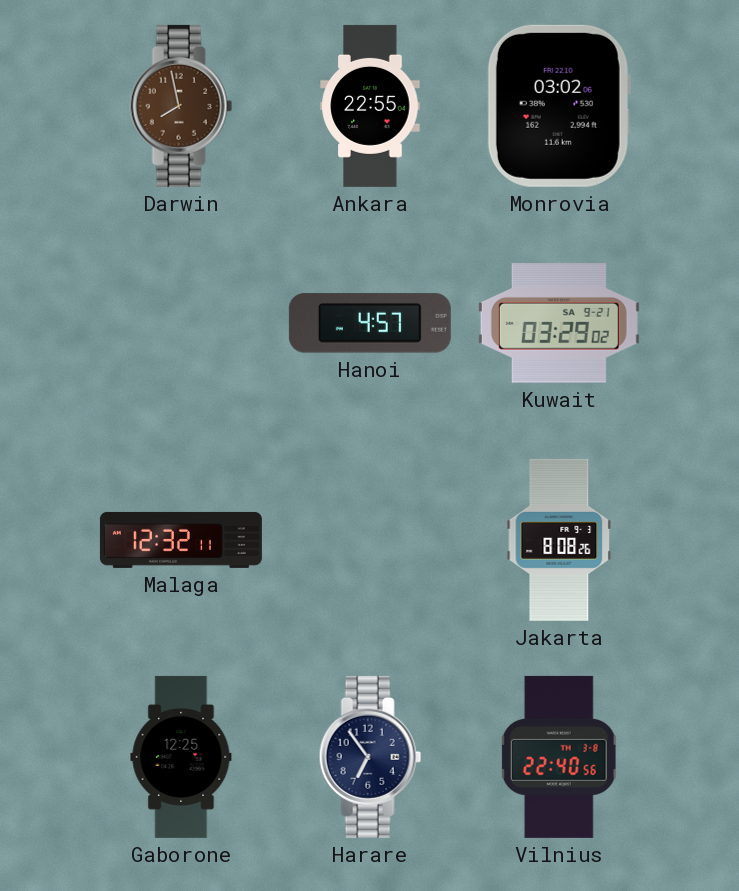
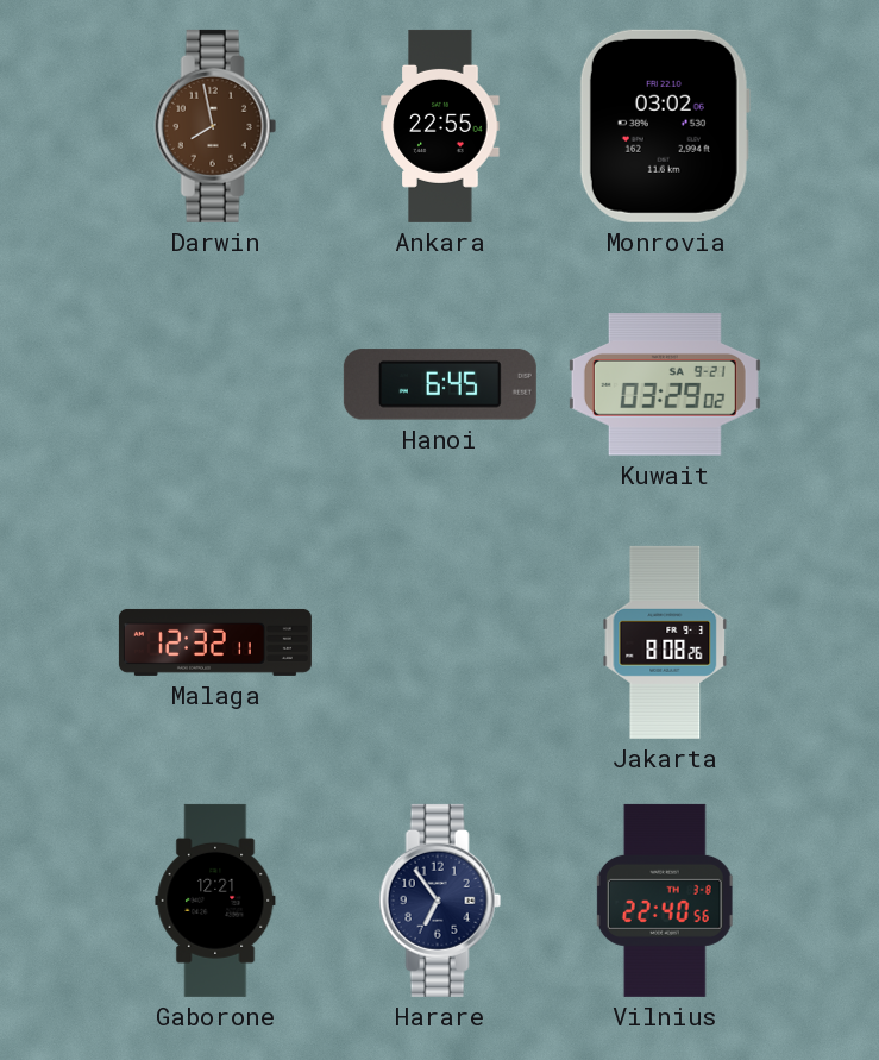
Hanoi: 4:57 -> 6:45 (440, 384)
Gaborone: 12:25 -> 12:21 (215, 901)
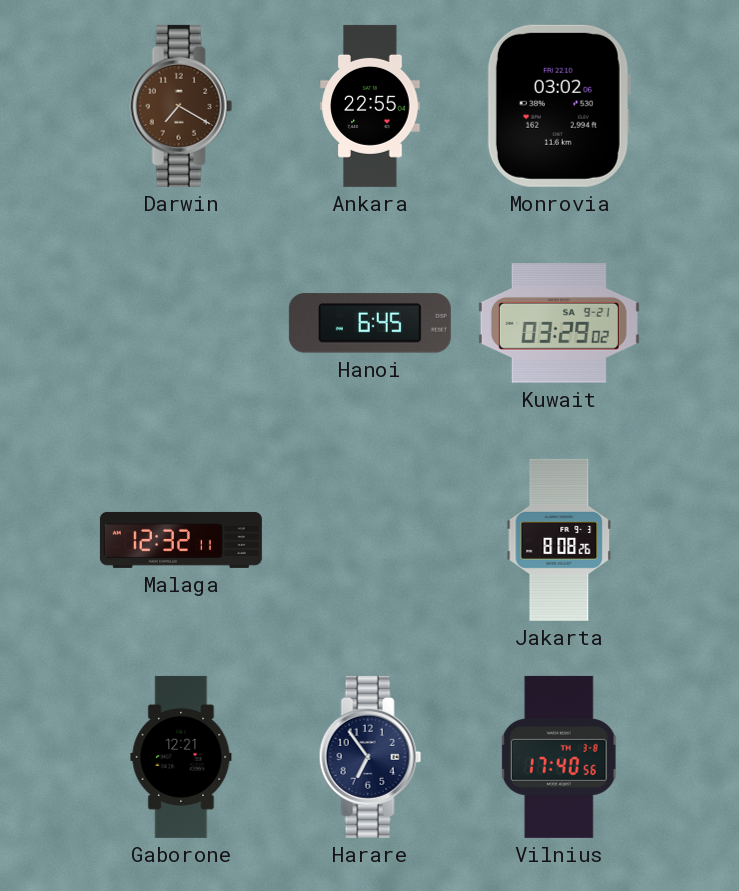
Darwin: 7:58 -> 7:20 (181, 106)
Vilnius: 22:40 -> 17:40 (559, 757)
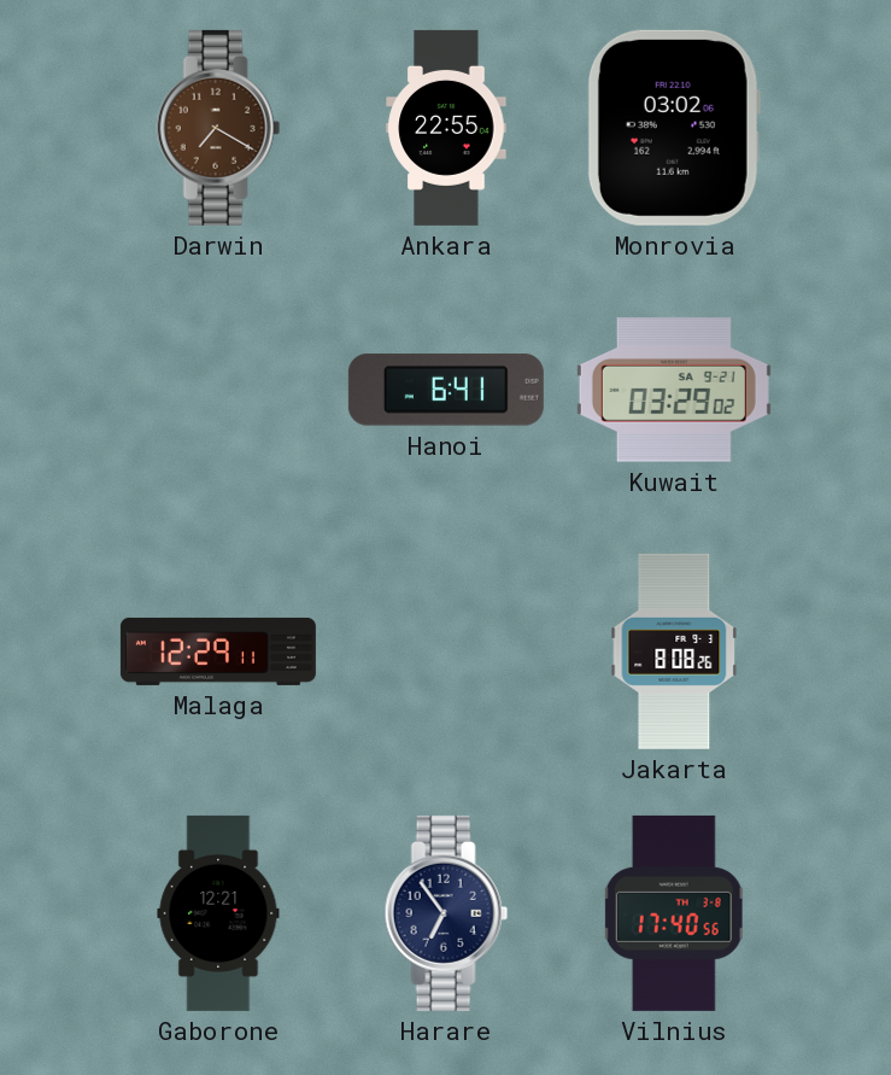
Hanoi: 6:45 -> 6:41 (446, 390)
Malaga: 12:32 -> 12:29 (218, 652)
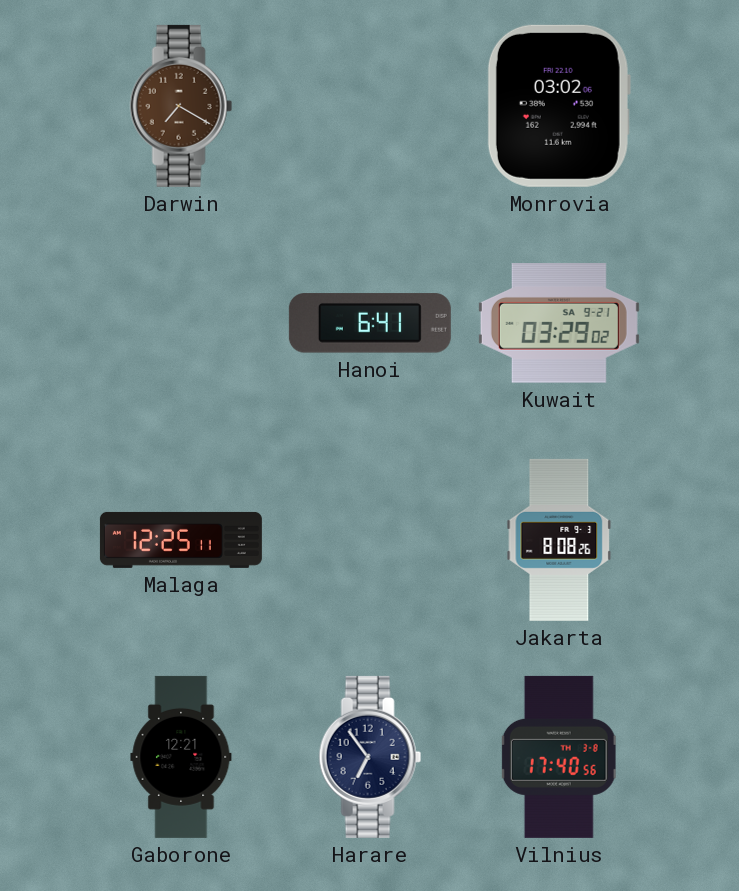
Ankara: 22:55 -> none (446, 128)
Malaga: 12:29 -> 12:25 (181, 540)
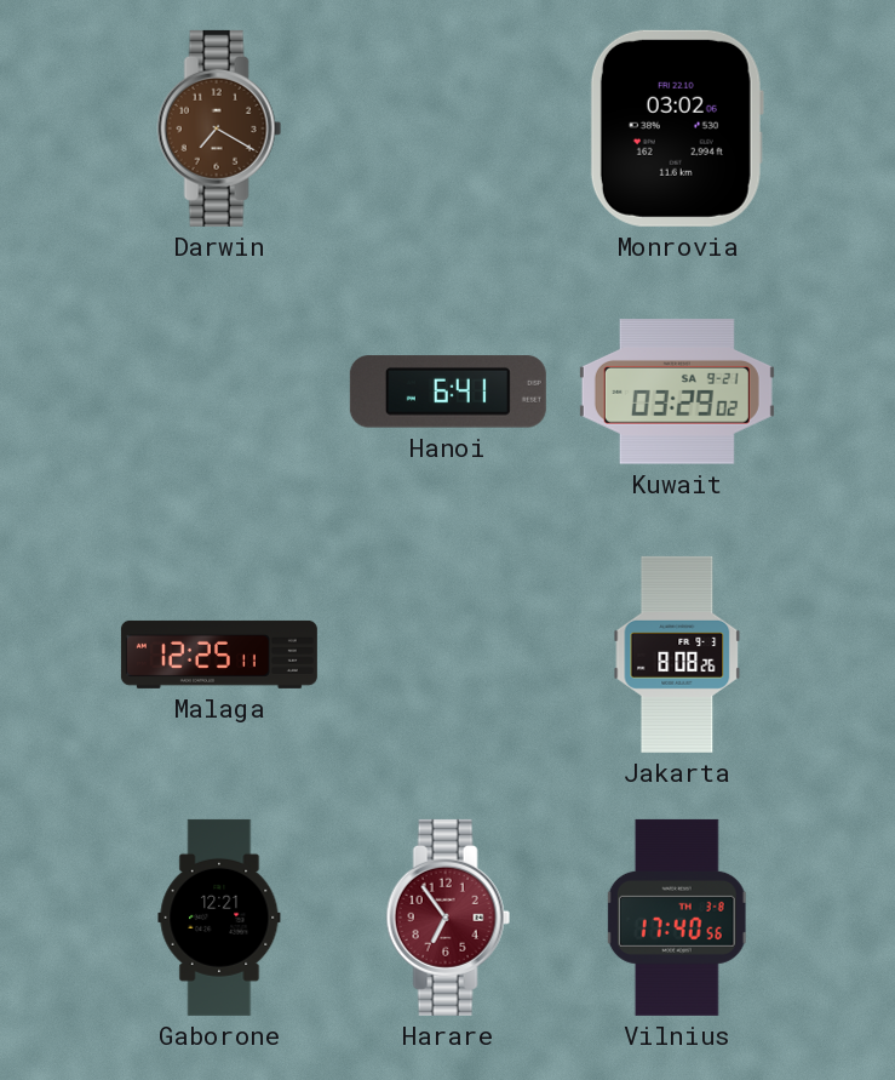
Harare dial: navy -> burgundy (448, 918)
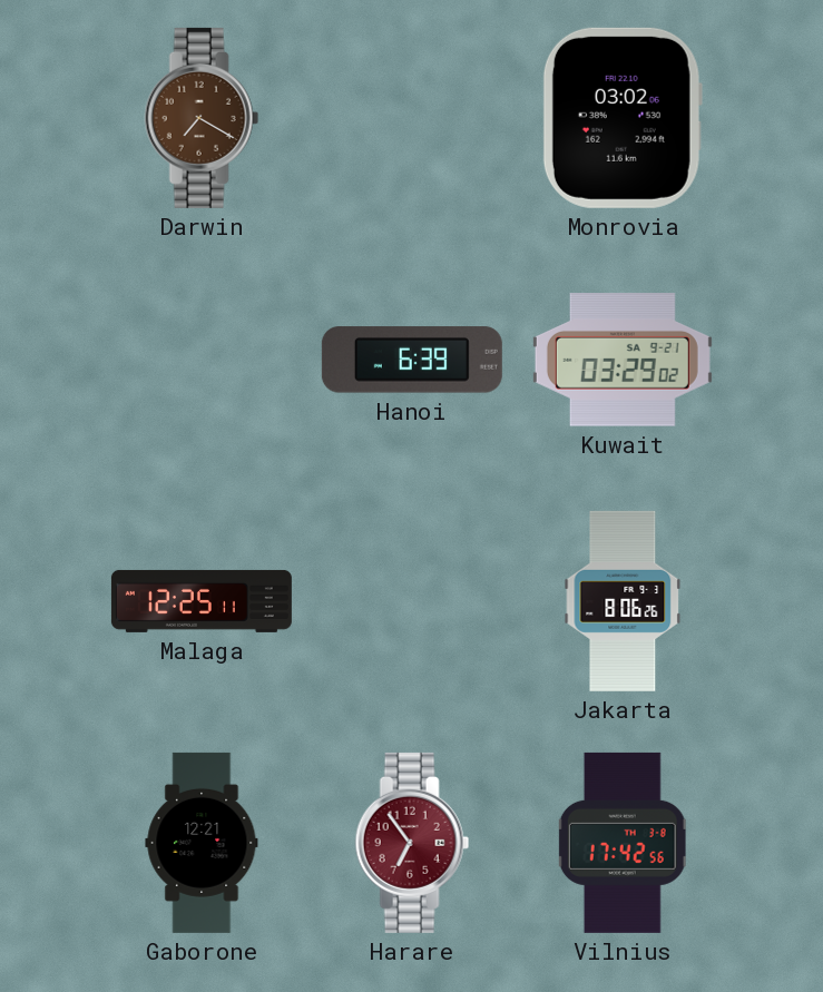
Hanoi: 6:41 -> 6:39 (412, 360)
Jakarta: 8:08 -> 8:06 (623, 601)
Vilnius: 17:40 -> 17:42 (623, 843)
